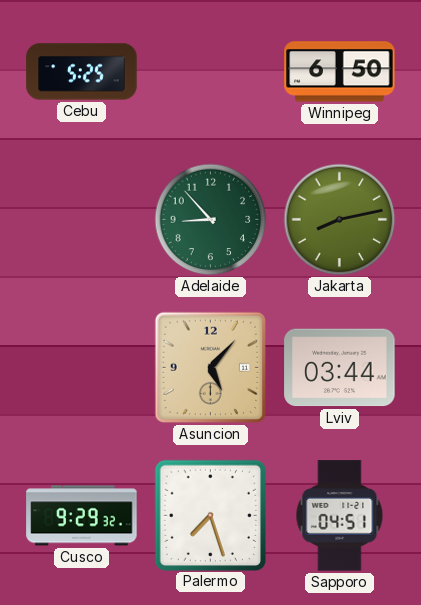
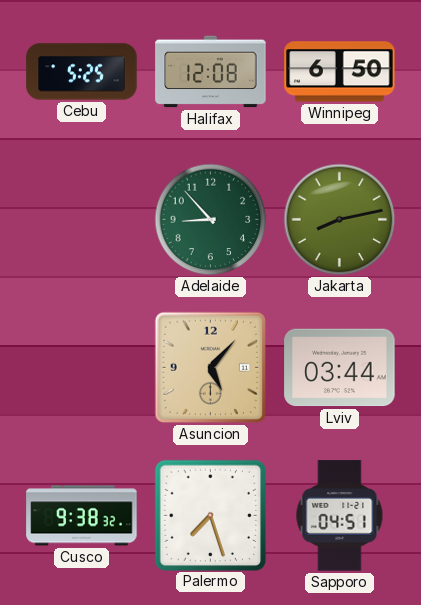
Halifax: none -> 12:08 (211, 72)
Cusco: 9:29 -> 9:38 (82, 516)
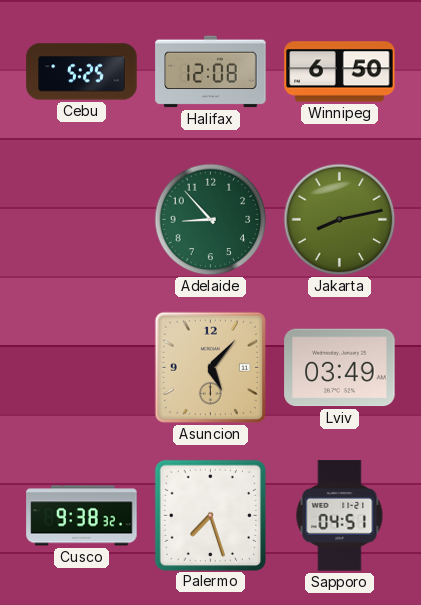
Lviv: 03:44 -> 03:49 (340, 368)
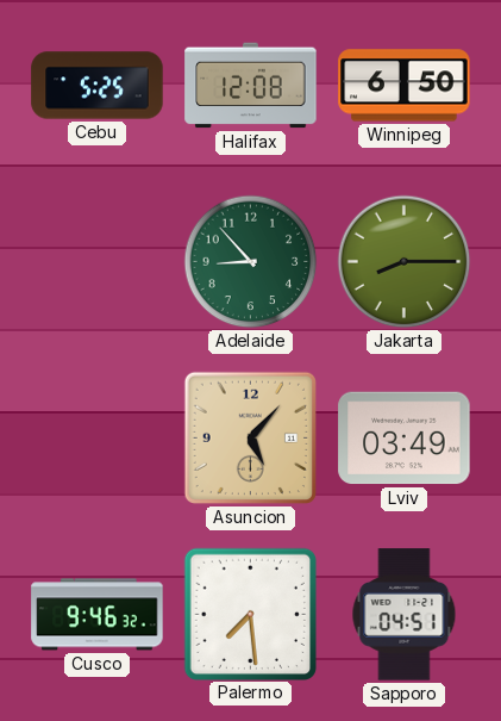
Jakarta: 8:13 -> 8:15 (405, 262)
Cusco: 9:38 -> 9:46 (98, 615)
Palermo: 7:27 -> 7:29 (250, 614)
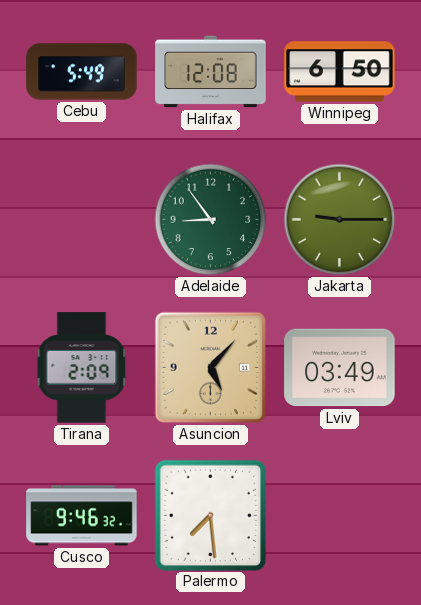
Cebu: 5:25 -> 5:49 (82, 72)
Adelaide: 8:53 -> 8:54 (211, 220)
Jakarta: 8:15 -> 9:15 (340, 220)
Tirana: none -> 2:09 (82, 368)
Sapporo: 04:51 -> none (405, 615)
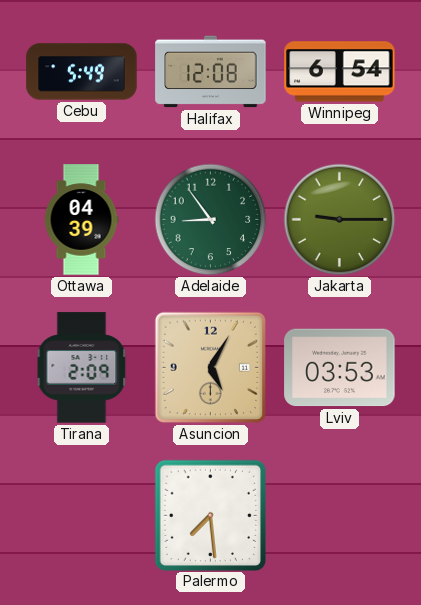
Winnipeg: 6:50 -> 6:54 (340, 72)
Ottawa: none -> 04:39 (81, 220)
Asuncion: 5:07 -> 5:05 (210, 367)
Lviv: 03:49 -> 03:53 (340, 368)
Cusco: 9:46 -> none (82, 516)
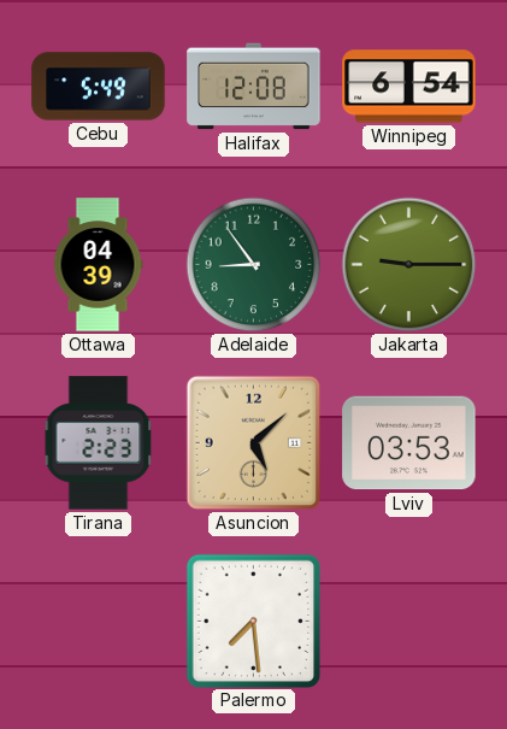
Tirana: 2:09 -> 2:23 (99, 443)
Asuncion: 5:05 -> 5:08 (253, 442)
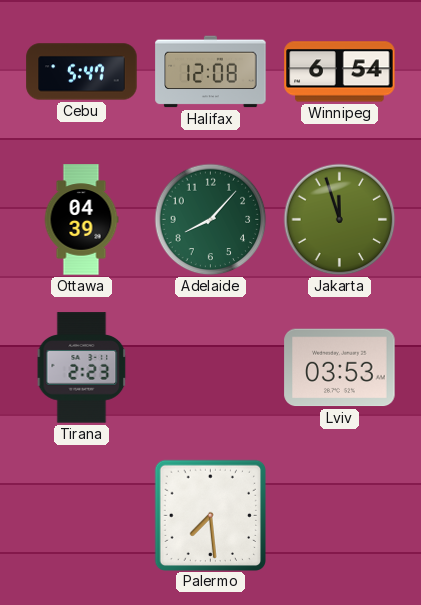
Cebu: 5:49 -> 5:47 (82, 72)
Adelaide: 8:54 -> 8:07 (211, 220)
Jakarta: 9:15 -> 11:57 (340, 220)
Asuncion: 5:08 -> none (253, 442)
